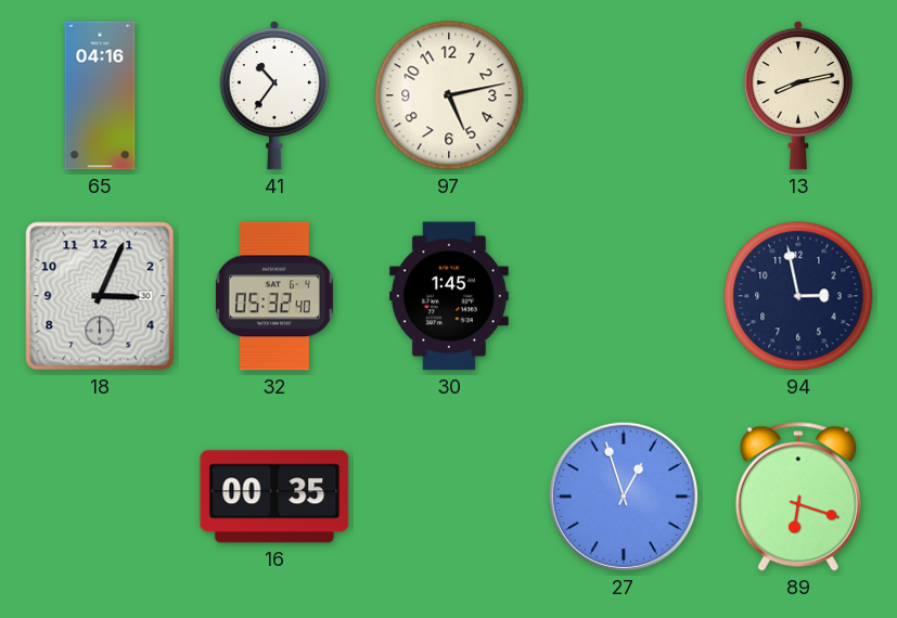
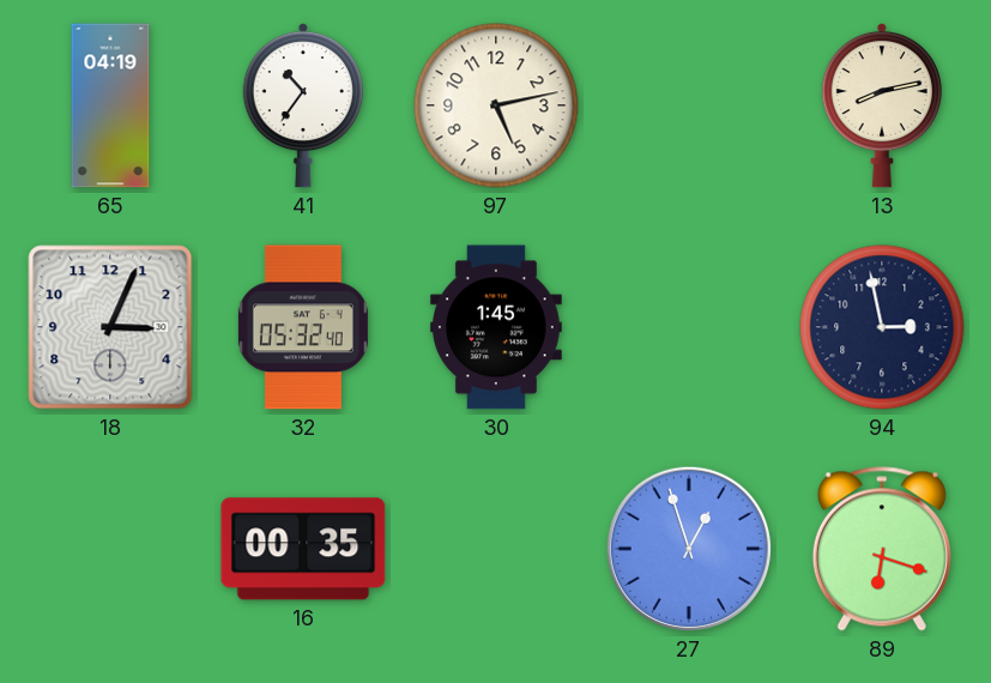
65: 04:16 -> 04:19 (110, 105)
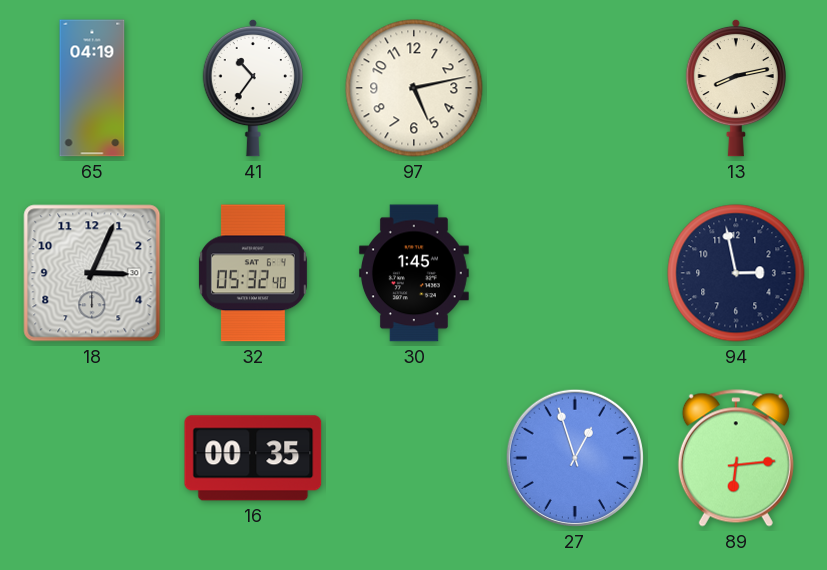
89: 6:18 -> 6:14 (736, 458)
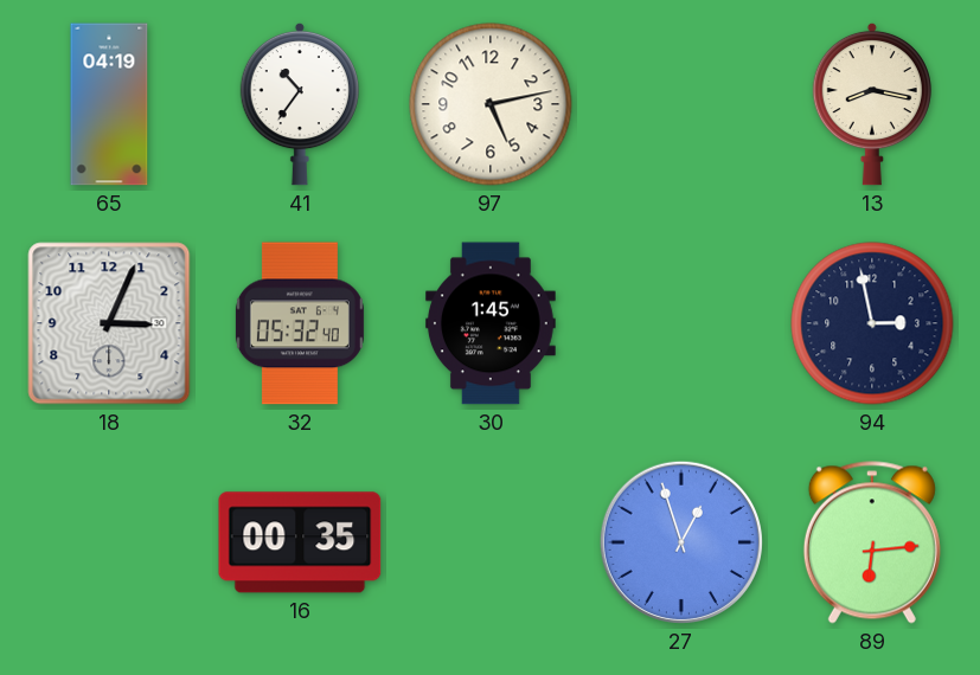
13: 8:13 -> 8:17 (872, 104)
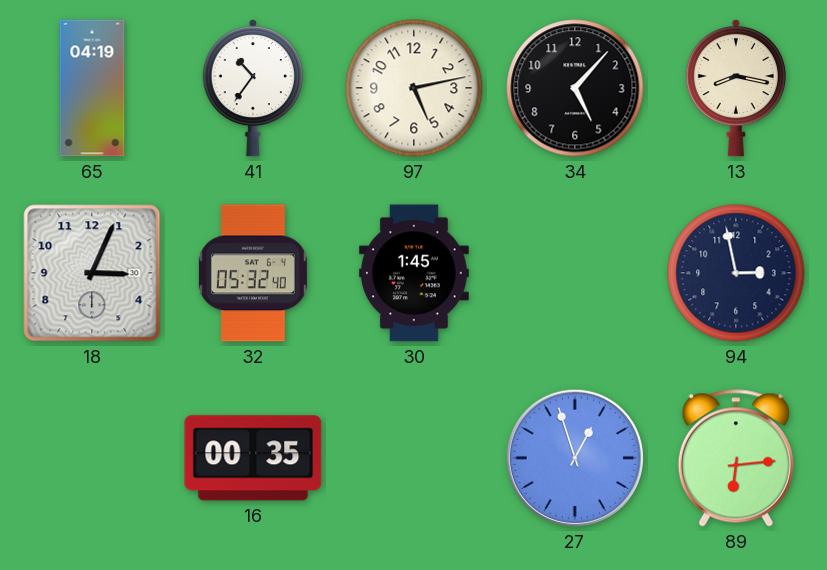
34: none -> 5:07 (575, 88)
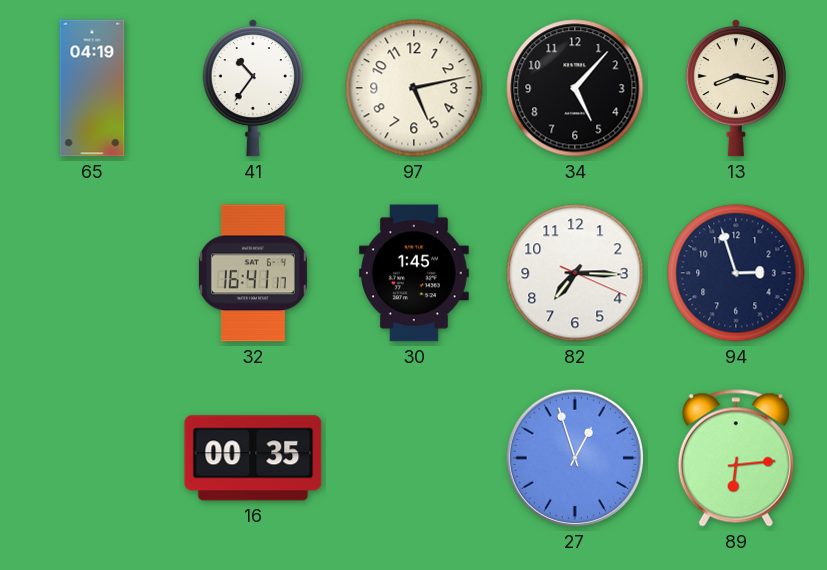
18: 3:04 -> none (92, 273)
32: 05:32 -> 16:41 (253, 273)
82: none -> 7:15 (575, 273)
94: 2:58 -> 2:57 (736, 273)
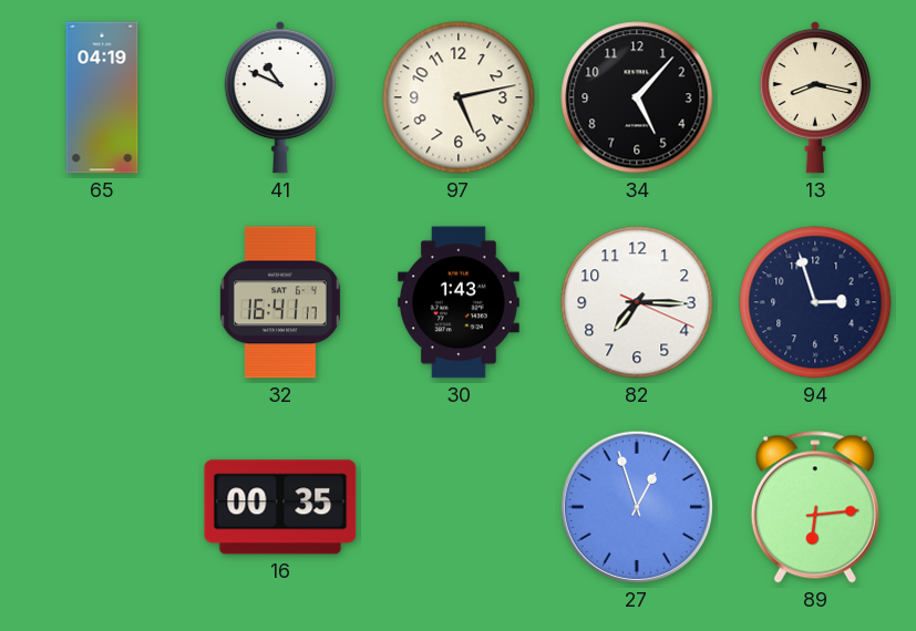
41: 10:36 -> 10:49 (280, 97)
30: 1:45 -> 1:43 (459, 302)
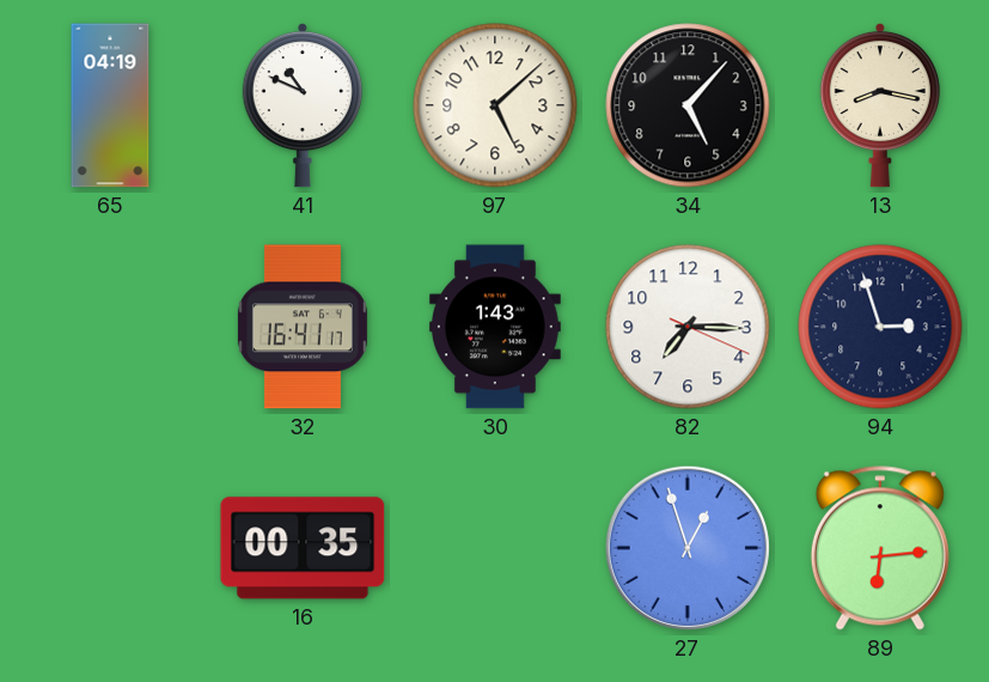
97: 5:13 -> 5:08 (495, 105)
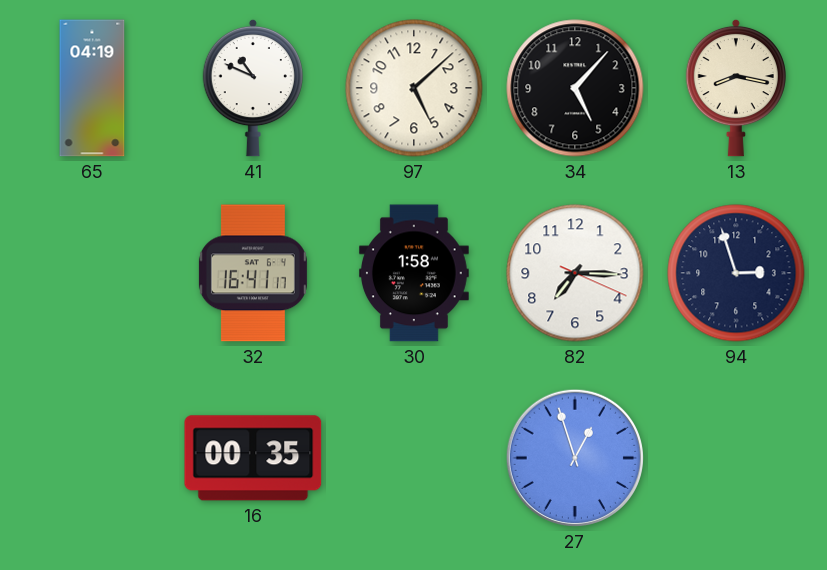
30: 1:43 -> 1:58 (414, 273)
89: 6:14 -> none (880, 548)
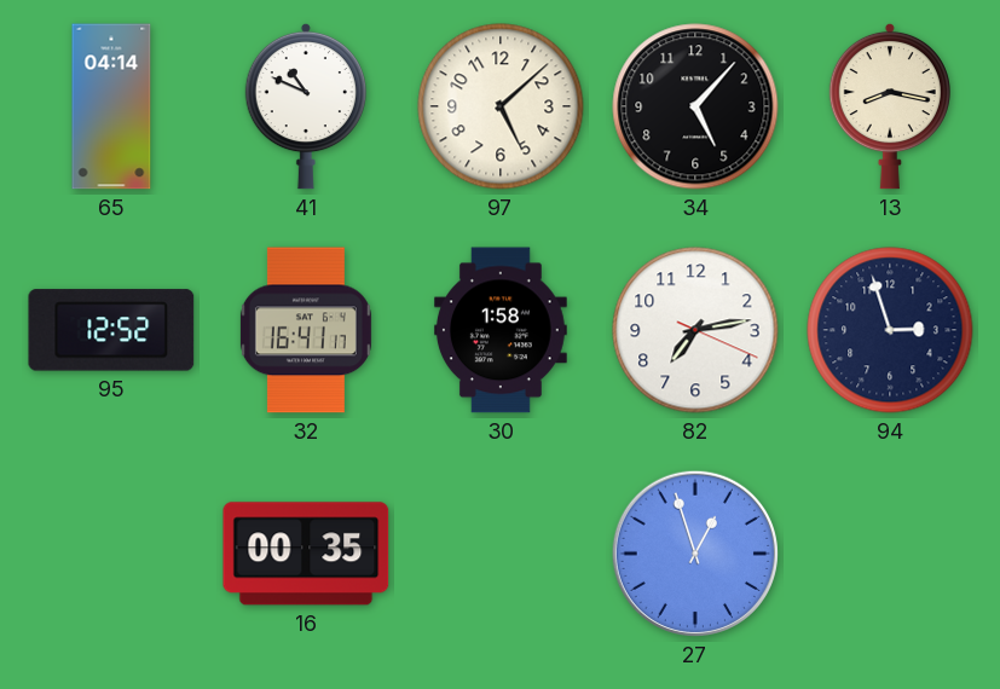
65: 04:19 -> 04:14 (111, 106)
95: none -> 12:52 (111, 330)
82: 7:15 -> 7:13 (695, 330)
